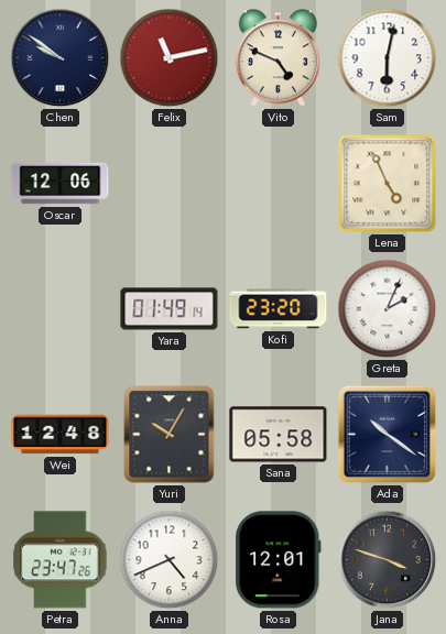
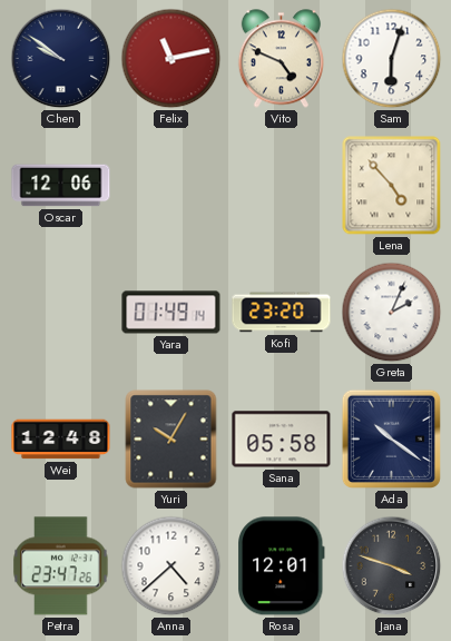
Sam: 6:02 -> 6:03 (392, 59)
Lena: 4:56 -> 4:53 (392, 186)
Anna: 4:41 -> 4:38 (171, 566)
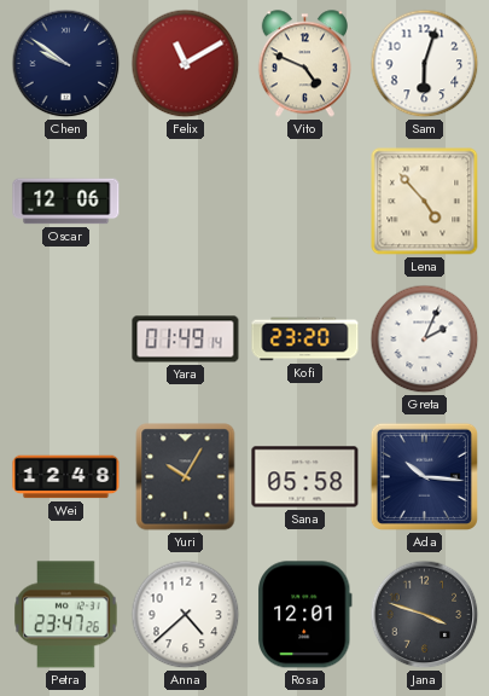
Felix: 11:13 -> 11:10 (186, 64)
Ada: 10:21 -> 10:16 (424, 476)
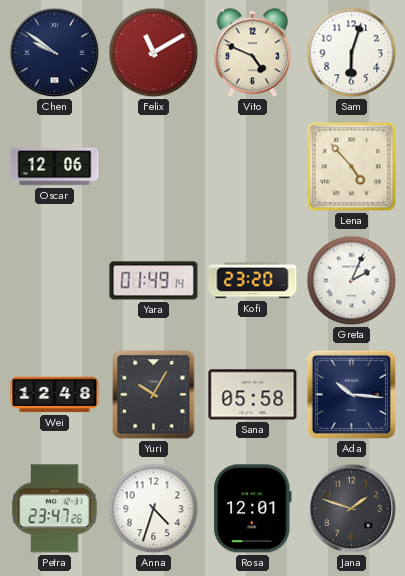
Anna: 4:38 -> 4:33 (154, 509)
Jana: 3:48 -> 1:48 (352, 509)
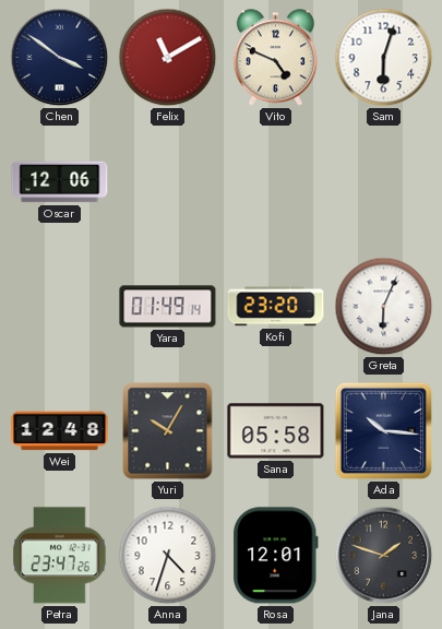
Chen: 9:51 -> 3:51 (60, 58)
Lena: 4:53 -> none (352, 167)
Greta: 2:04 -> 6:04 (384, 307)
